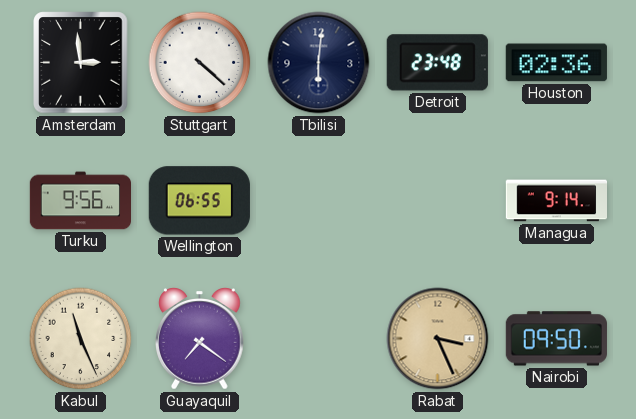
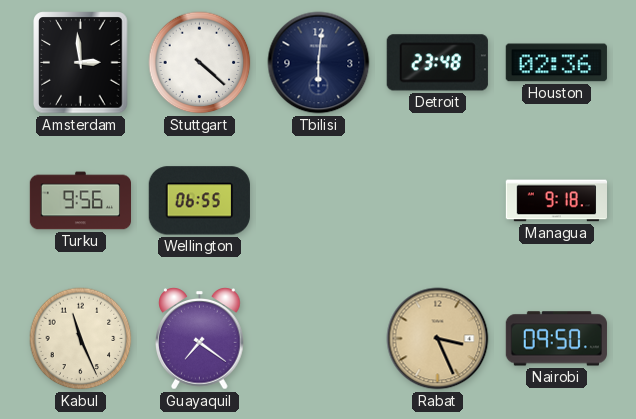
Managua: 9:14 -> 9:18 (556, 201)
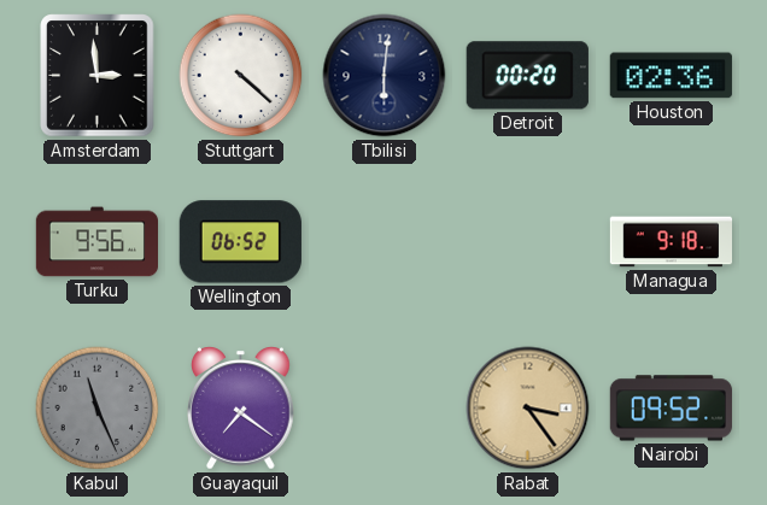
Detroit: 23:48 -> 00:20 (527, 76)
Wellington: 06:55 -> 06:52 (240, 242)
Kabul dial: cream -> grey (98, 409)
Rabat: 3:26 -> 3:24 (528, 409)
Nairobi: 09:50 -> 09:52 (671, 409)
